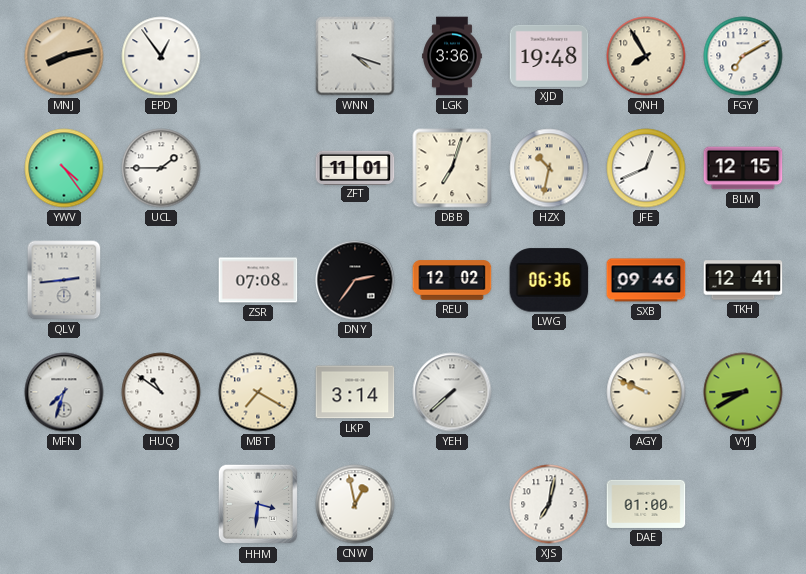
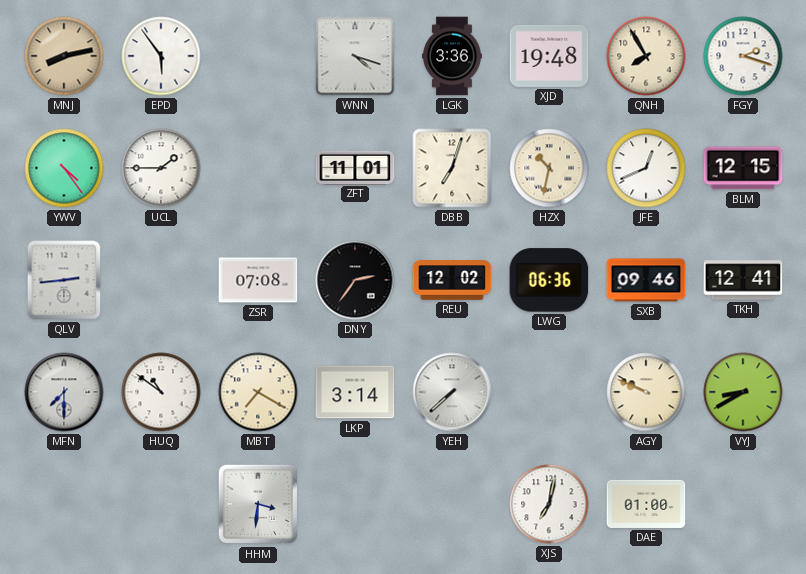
EPD: 12:54 -> 5:54 (161, 56)
FGY: 7:10 -> 2:18 (743, 56)
MFN: 7:33 -> 7:30 (64, 392)
CNW: 12:58 -> none (355, 504)
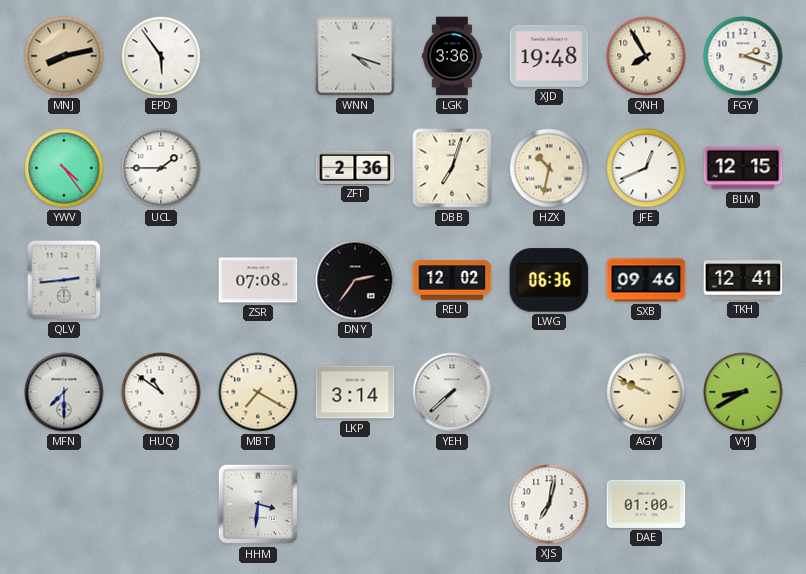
ZFT: 11:01 -> 2:36 (355, 167)
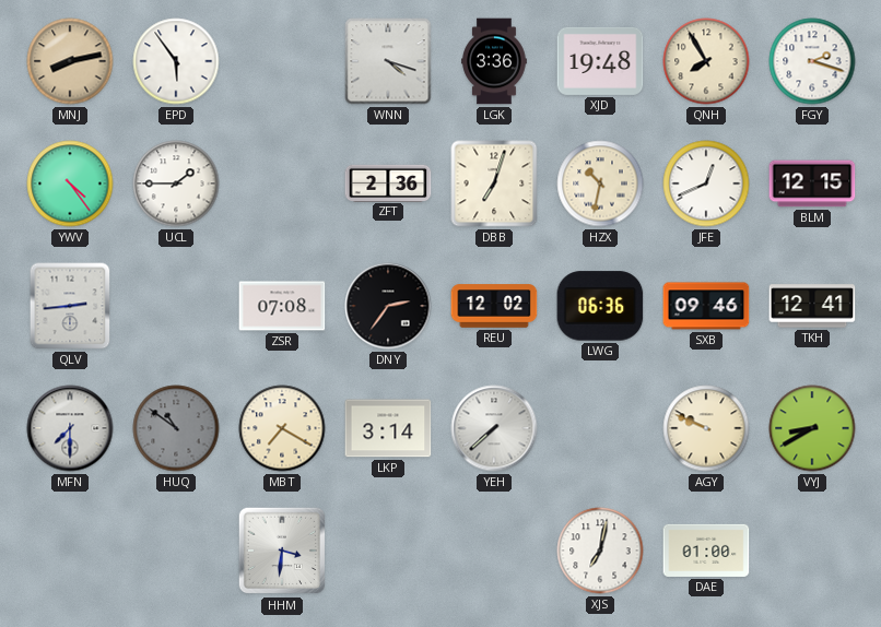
HUQ dial: white -> grey (176, 428)
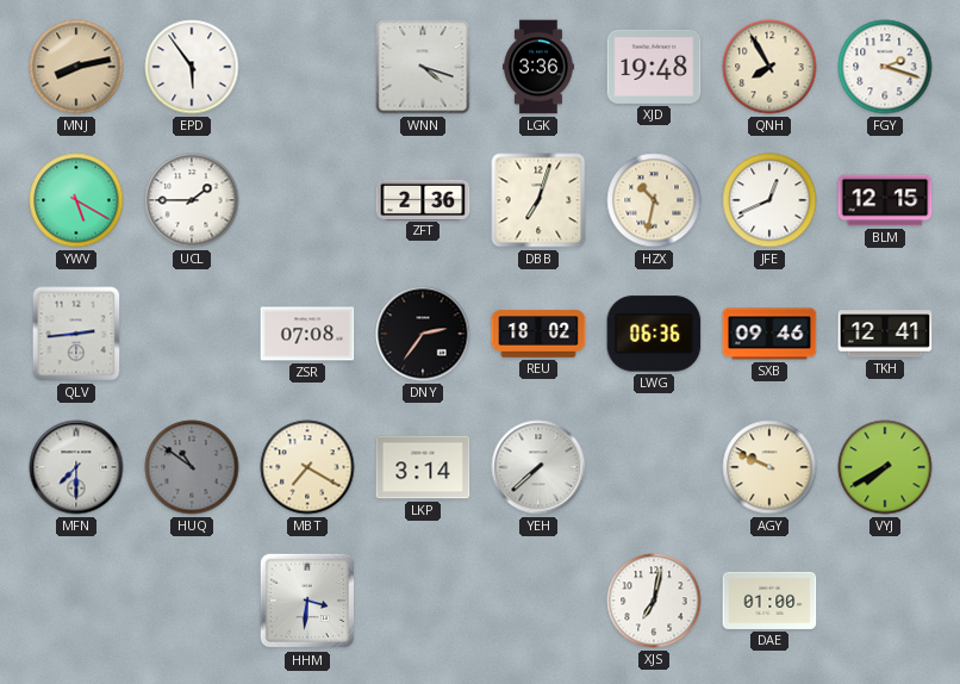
YWV: 4:24 -> 5:20 (76, 200)
REU: 12:02 -> 18:02 (538, 334)
VYJ: 8:40 -> 7:40 (885, 467)
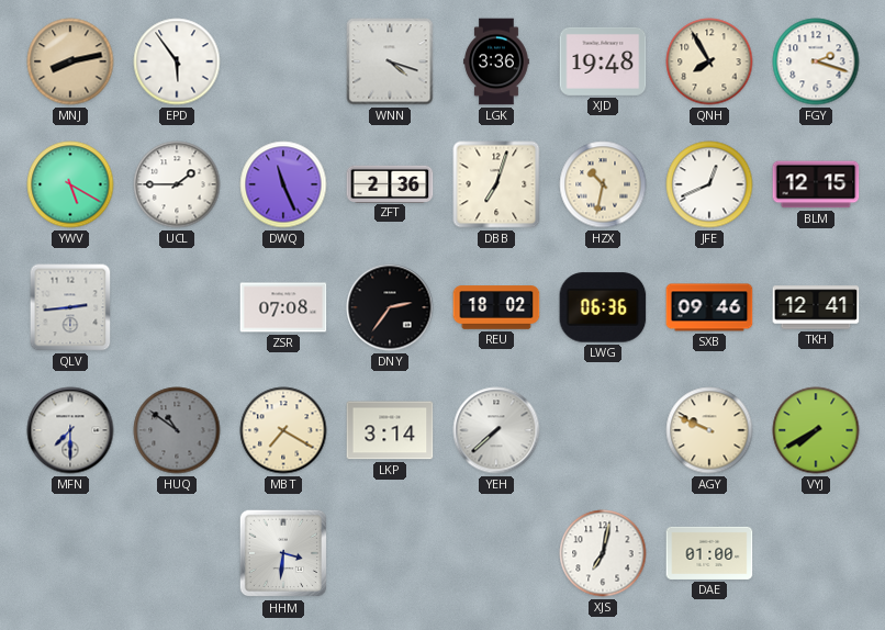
DWQ: none -> 11:26 (283, 184)
